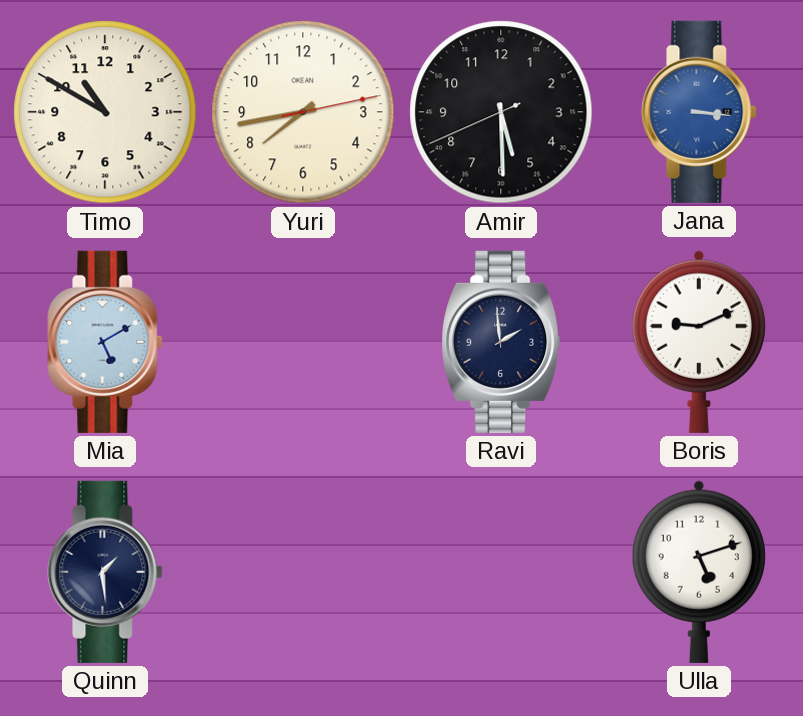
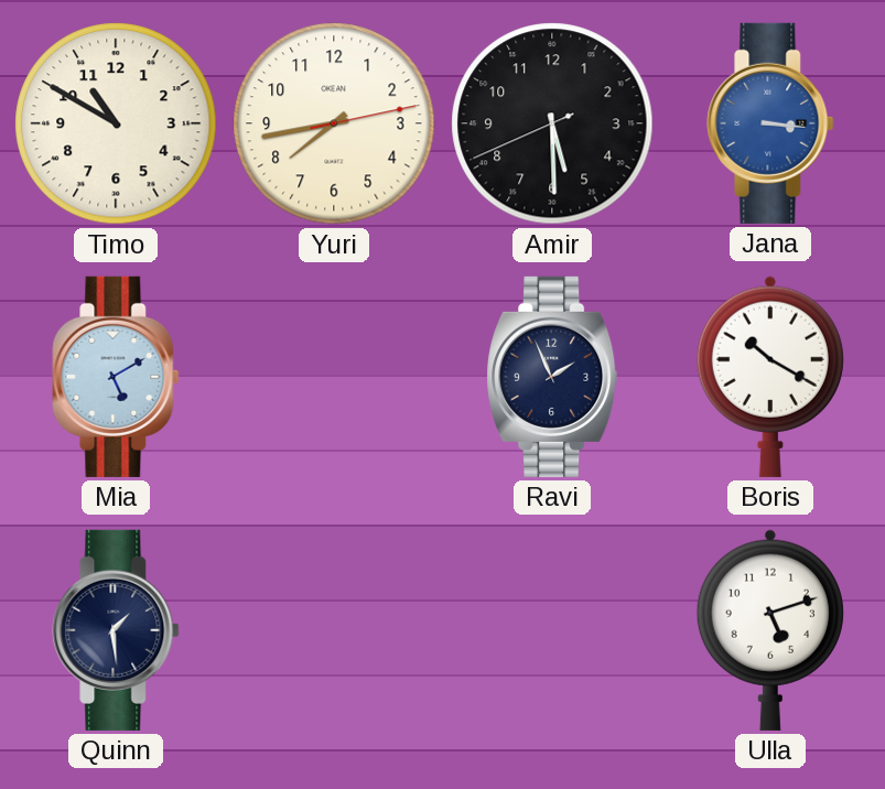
Ravi: 1:59 -> 1:56 (552, 377)
Boris: 9:11 -> 10:20 (770, 377)
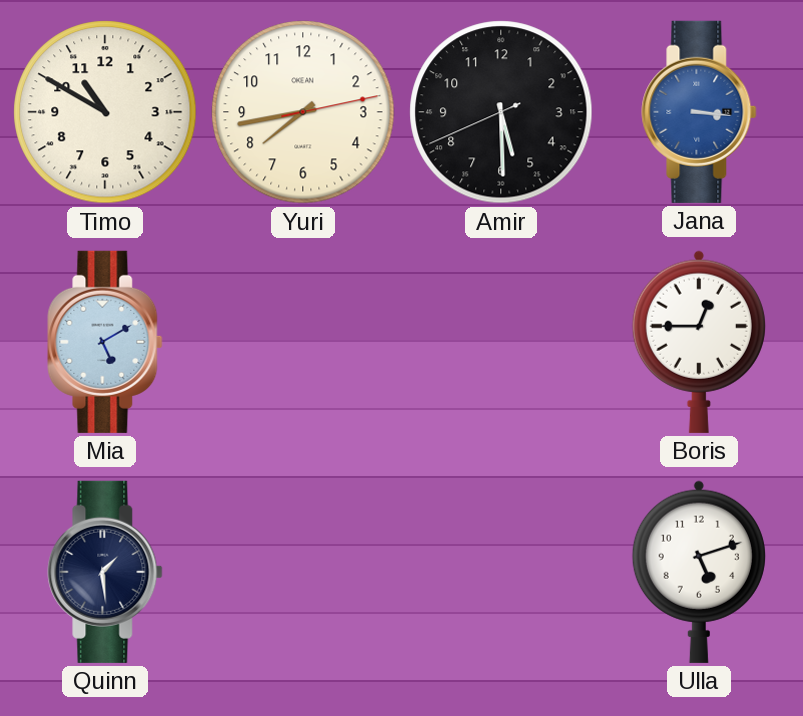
Ravi: 1:56 -> none (552, 377)
Boris: 10:20 -> 12:45 (699, 342)
